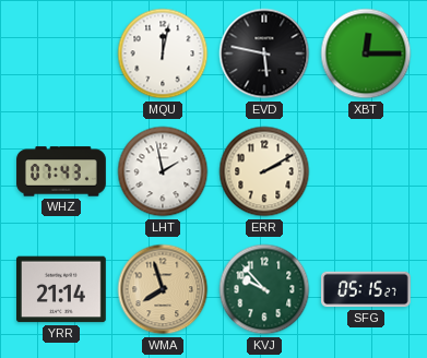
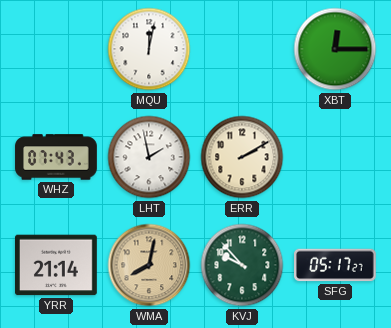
EVD: 5:47 -> none (264, 53)
WMA: 7:57 -> 8:02 (149, 265)
SFG: 05:15 -> 05:17 (336, 265)
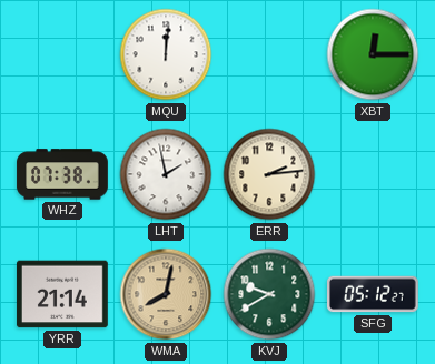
MQU: 12:02 -> 12:01 (166, 54)
WHZ: 07:43 -> 07:38 (62, 174)
ERR: 2:10 -> 2:14 (269, 174)
KVJ: 9:53 -> 9:40 (269, 294)
SFG: 05:17 -> 05:12 (374, 294)
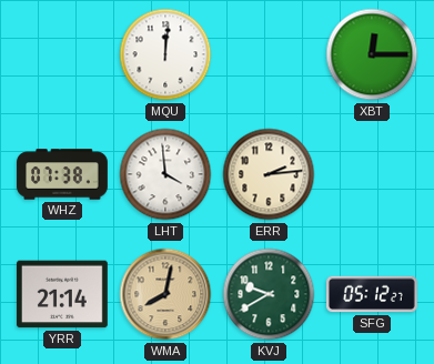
LHT: 1:58 -> 3:59 (165, 174)
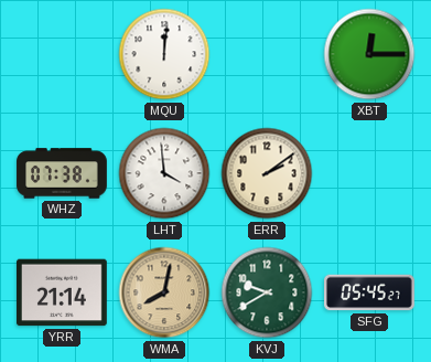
ERR: 2:14 -> 2:09 (267, 173)
SFG: 05:12 -> 05:45 (370, 292)
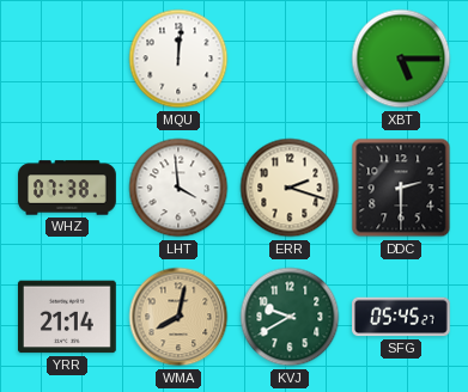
XBT: 12:15 -> 5:15 (401, 59)
ERR: 2:09 -> 2:18 (290, 188)
DDC: none -> 2:30 (401, 188)
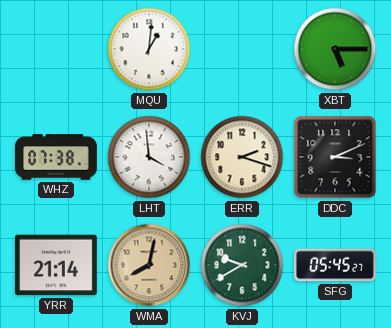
MQU: 12:01 -> 1:01 (149, 49)
DDC: 2:30 -> 3:11 (335, 157)
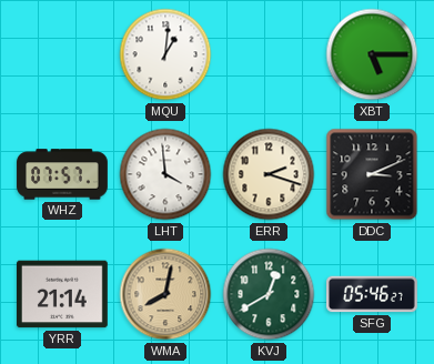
WHZ: 07:38 -> 07:57 (62, 174)
KVJ: 9:40 -> 12:40 (269, 294)
SFG: 05:45 -> 05:46 (373, 294)
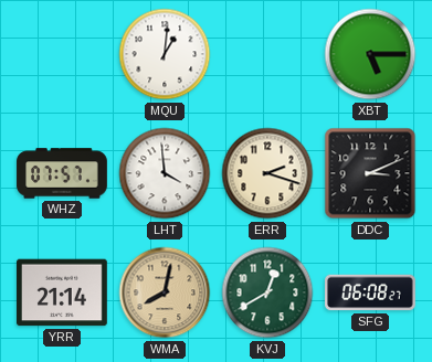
SFG: 05:46 -> 06:08 (371, 292)
